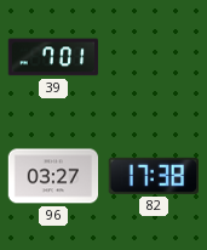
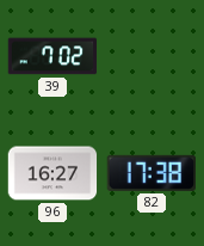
39: 7:01 -> 7:02 (52, 56)
96: 03:27 -> 16:27 (52, 173)
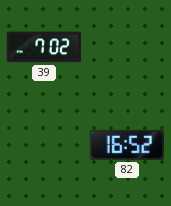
96: 16:27 -> none (52, 173)
82: 17:38 -> 16:52 (126, 145)
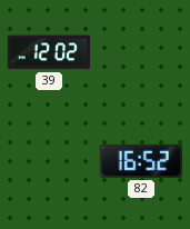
39: 7:02 -> 12:02 (49, 52)
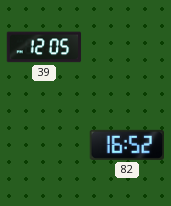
39: 12:02 -> 12:05 (44, 47)
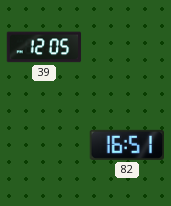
82: 16:52 -> 16:51 (126, 145)
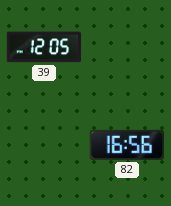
82: 16:51 -> 16:56 (126, 145)
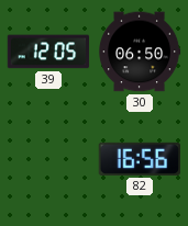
30: none -> 06:50 (140, 52)
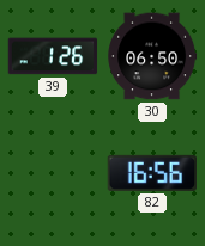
39: 12:05 -> 1:26 (53, 56)
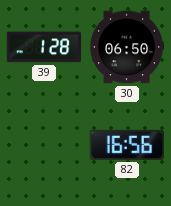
39: 1:26 -> 1:28 (44, 47)
